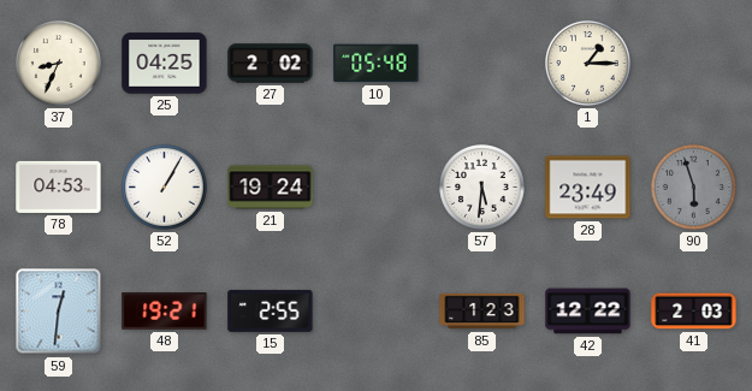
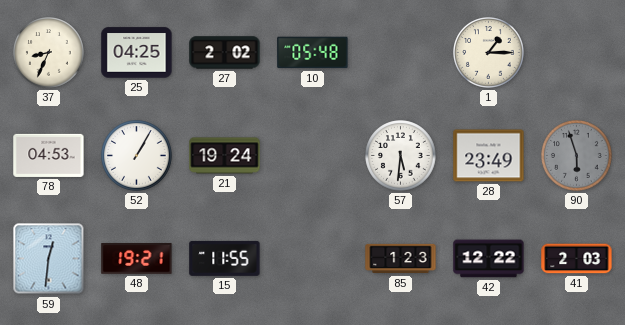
15: 2:55 -> 11:55 (225, 258)
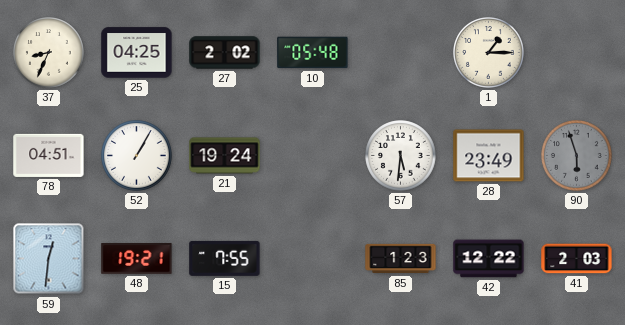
78: 04:53 -> 04:51 (49, 155)
15: 11:55 -> 7:55 (225, 258)
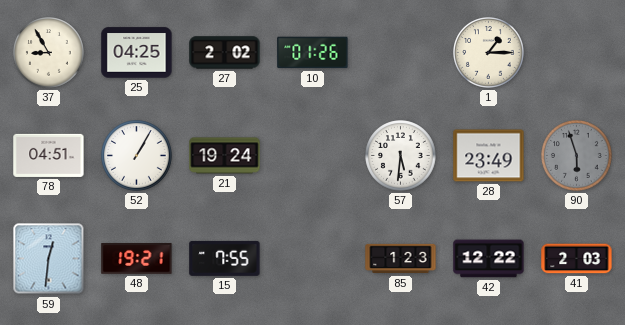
37: 8:34 -> 8:55 (49, 53)
10: 05:48 -> 01:26 (313, 53)
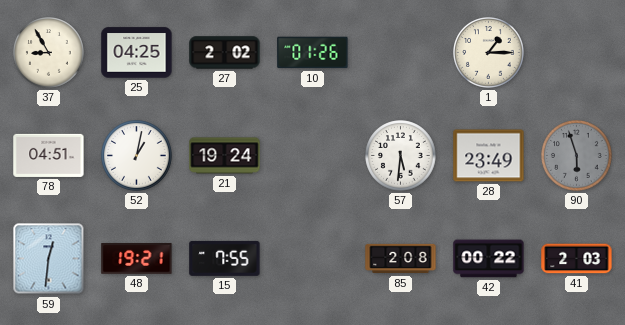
52: 1:05 -> 1:02 (137, 156)
85: 1:23 -> 2:08 (401, 259)
42: 12:22 -> 00:22 (489, 259)
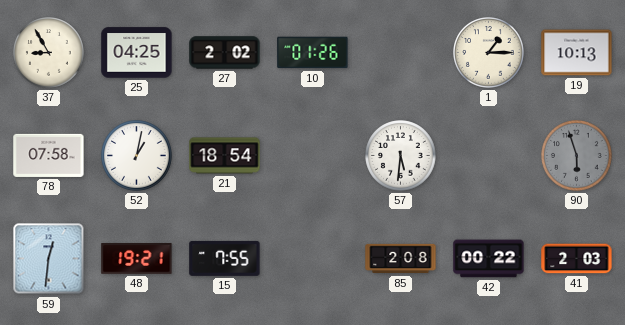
19: none -> 10:13 (577, 53)
78: 04:51 -> 07:58 (49, 155)
21: 19:24 -> 18:54 (225, 156)
28: 23:49 -> none (489, 156)
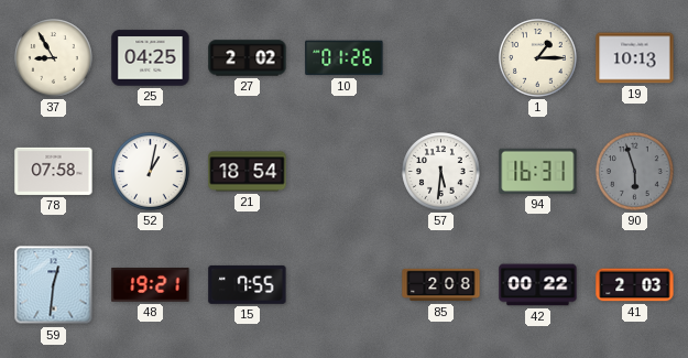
94: none -> 16:31 (538, 171)
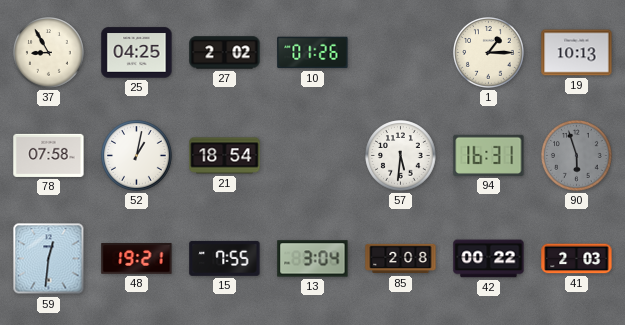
13: none -> 3:04 (313, 259)
